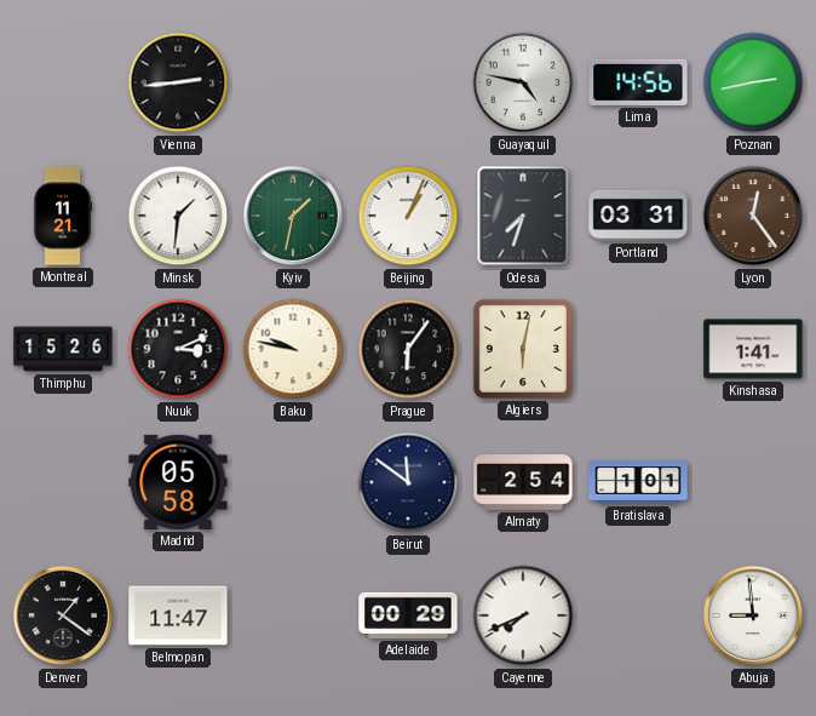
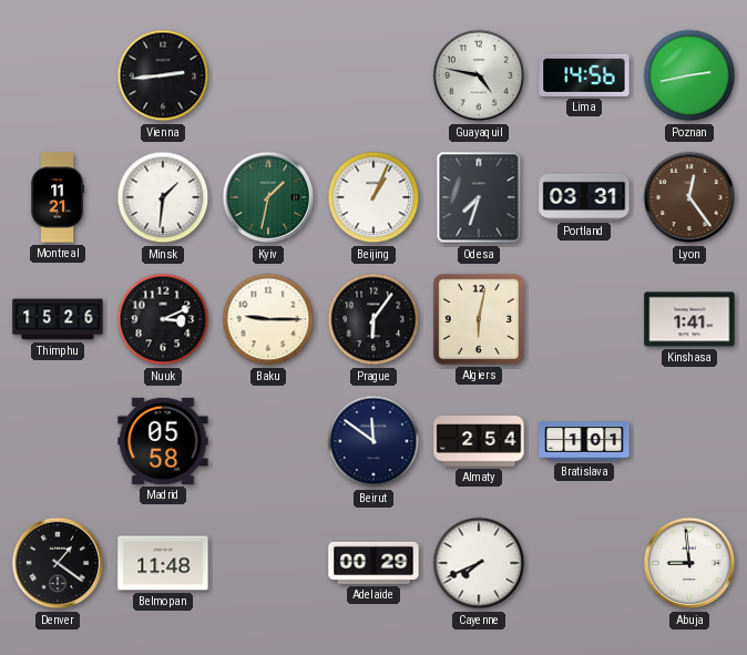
Baku: 9:47 -> 9:15 (268, 319)
Belmopan: 11:47 -> 11:48 (163, 563)
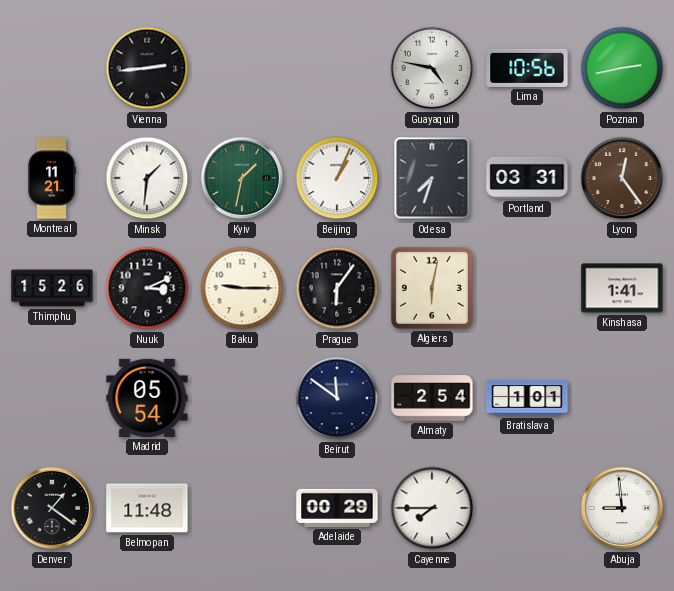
Lima: 14:56 -> 10:56 (527, 68)
Madrid: 05:58 -> 05:54 (147, 398)
Cayenne: 7:41 -> 7:45 (432, 508)
